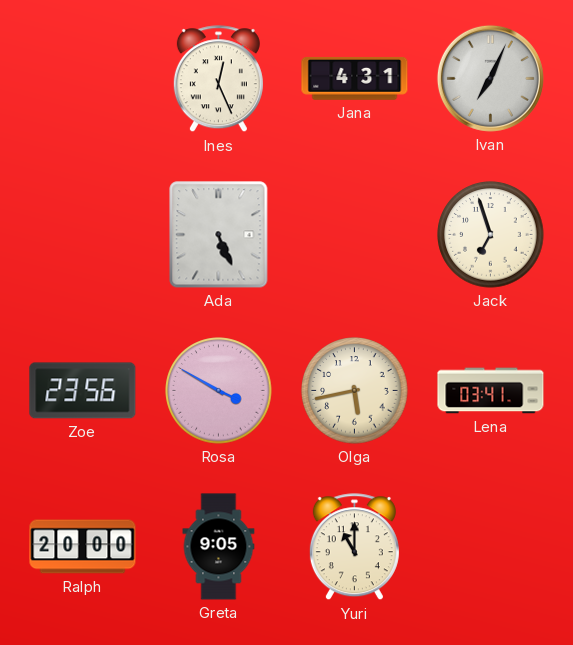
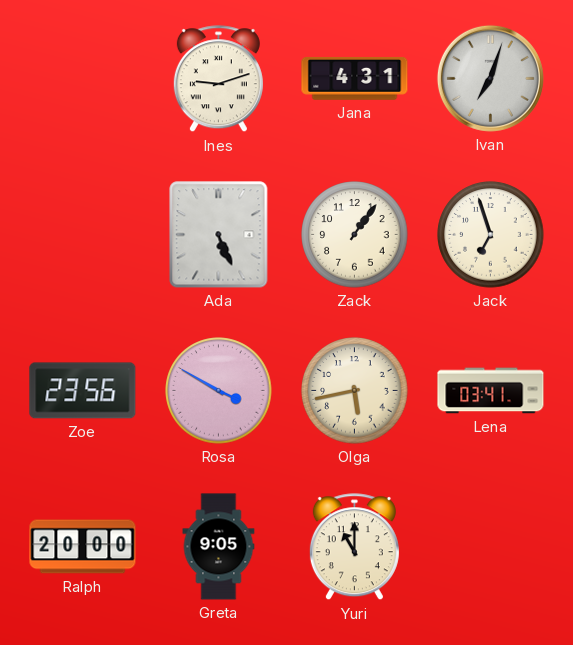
Ines: 12:26 -> 9:12 (218, 79)
Ivan: 7:04 -> 7:03 (490, 78)
Zack: none -> 1:06 (355, 235)
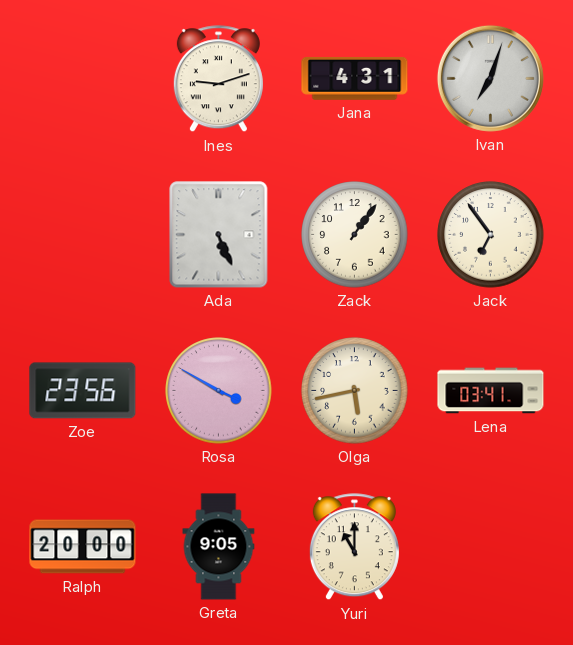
Jack: 6:57 -> 6:54 (491, 235)
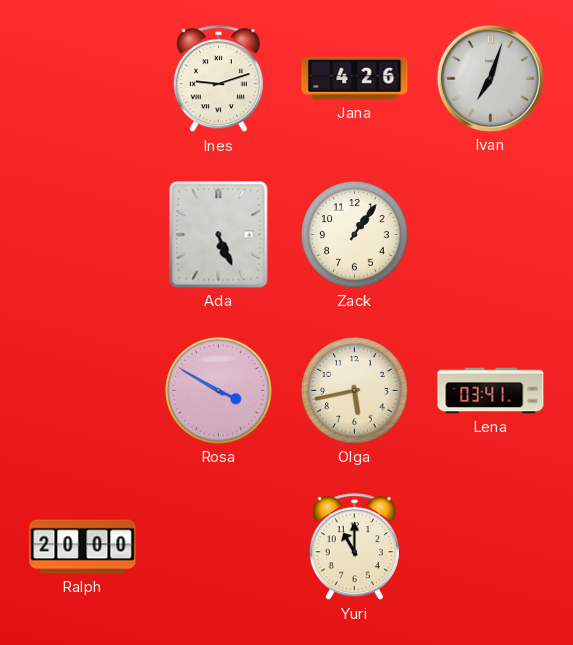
Jana: 4:31 -> 4:26 (355, 78)
Jack: 6:54 -> none (491, 235)
Zoe: 23:56 -> none (83, 391)
Greta: 9:05 -> none (219, 547)
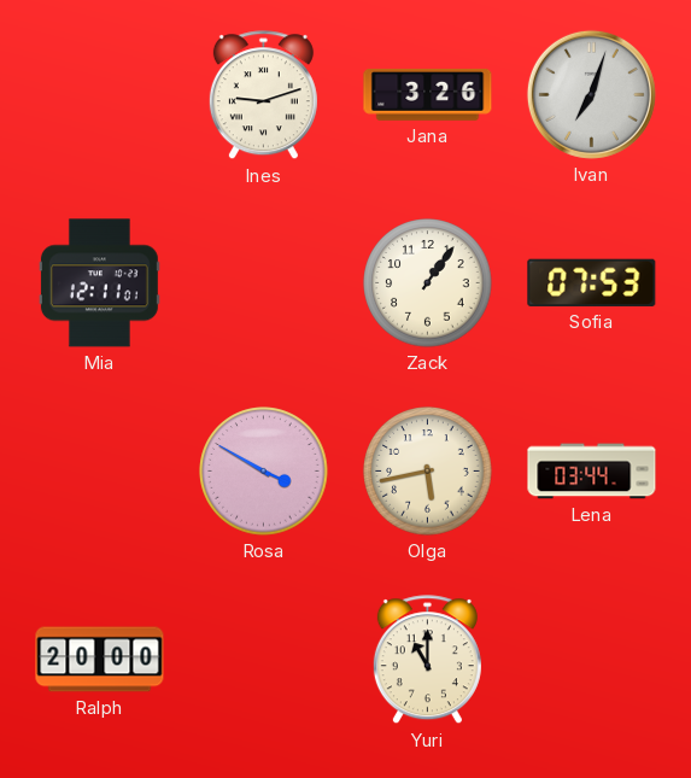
Jana: 4:26 -> 3:26 (428, 94)
Mia: none -> 12:11 (99, 283)
Ada: 5:26 -> none (219, 235)
Sofia: none -> 07:53 (592, 282)
Lena: 03:41 -> 03:44 (592, 472)
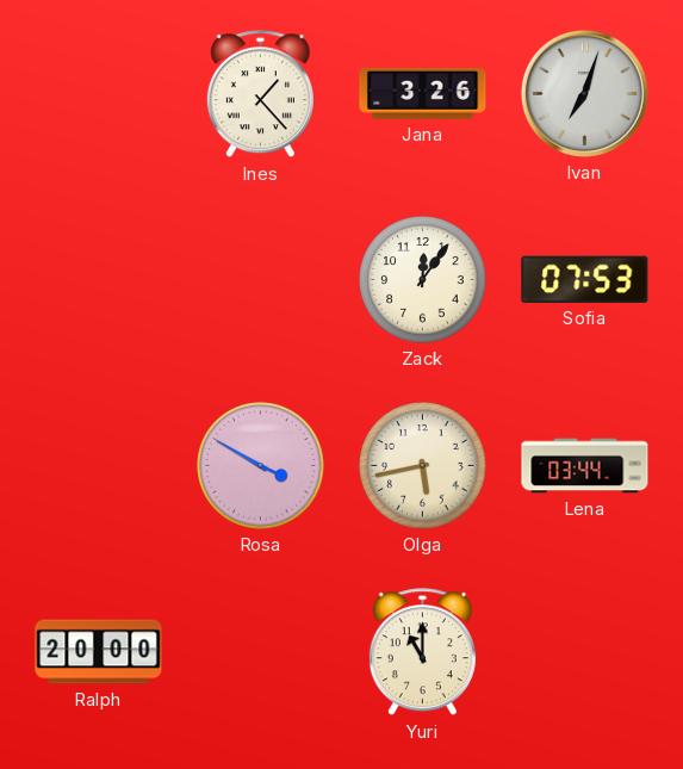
Ines: 9:12 -> 1:23 (260, 94)
Mia: 12:11 -> none (99, 283)
Zack: 1:06 -> 12:06 (423, 280)
